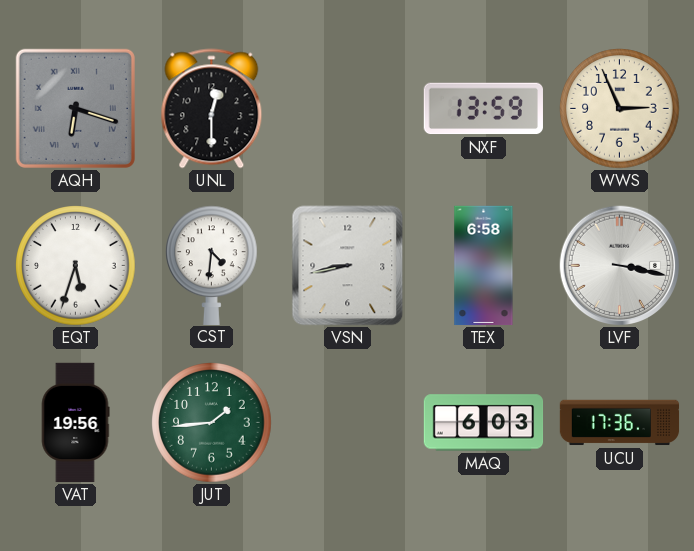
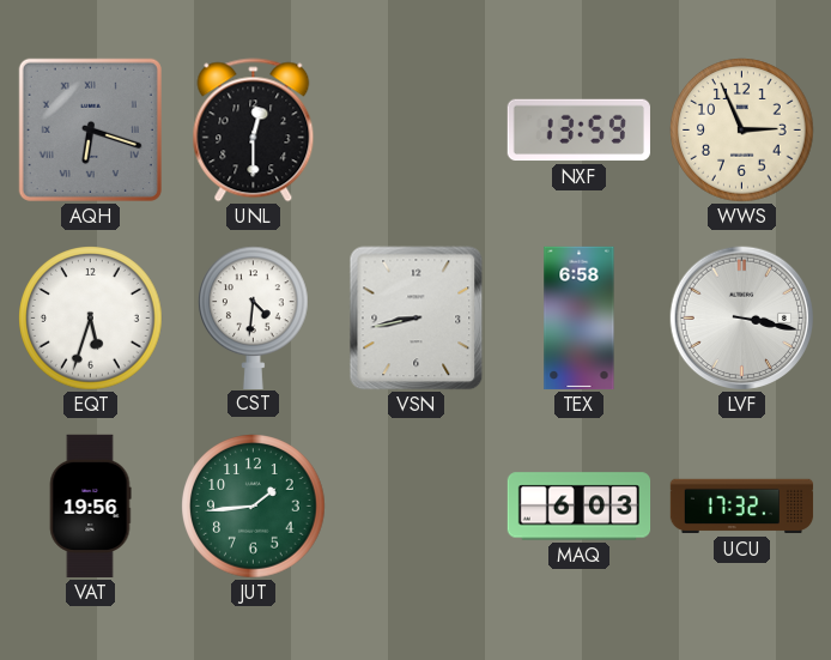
UCU: 17:36 -> 17:32 (742, 507)
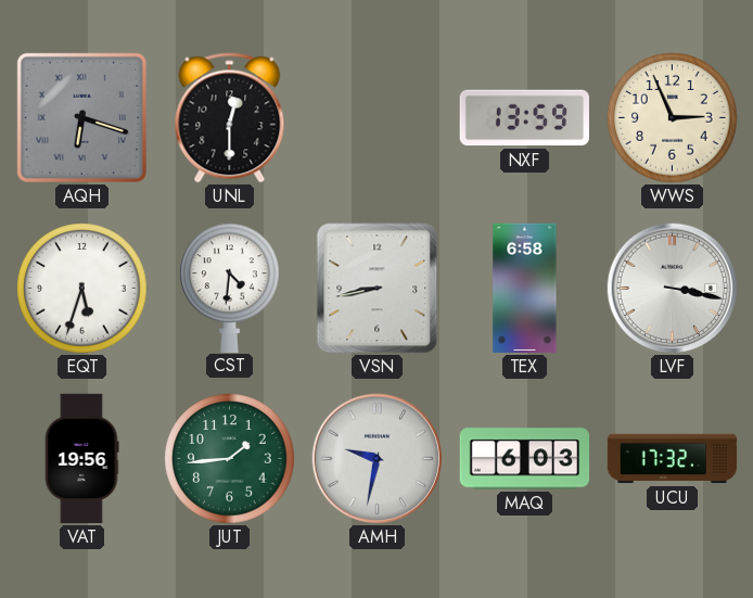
AMH: none -> 9:32 (378, 459)
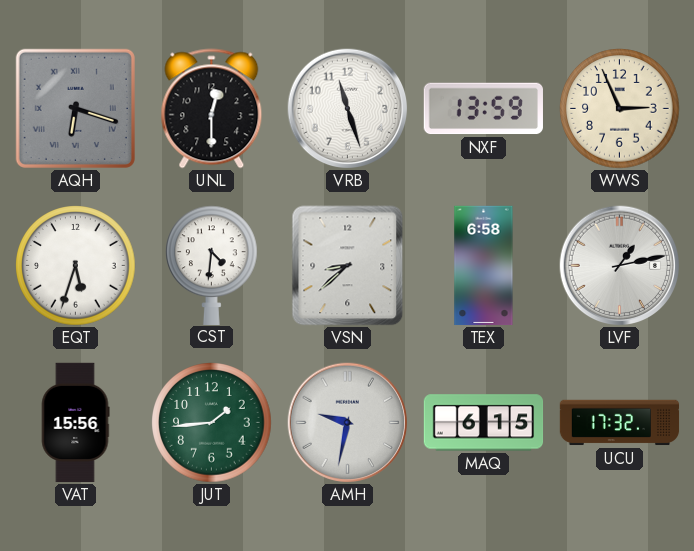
VRB: none -> 11:27 (348, 109)
VSN: 8:43 -> 8:38 (348, 266)
LVF: 3:17 -> 1:13 (620, 266)
VAT: 19:56 -> 15:56 (75, 423)
MAQ: 6:03 -> 6:15 (484, 423)
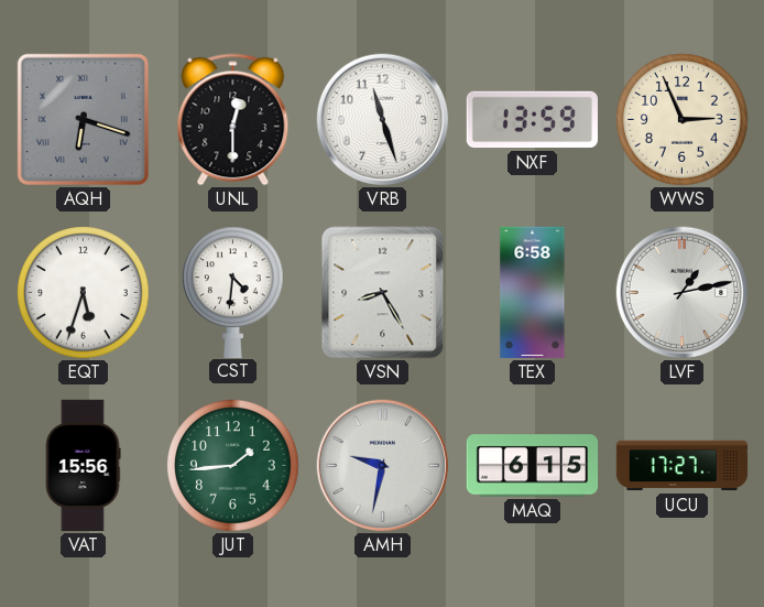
VSN: 8:38 -> 8:25 (383, 293)
UCU: 17:32 -> 17:27 (683, 466)
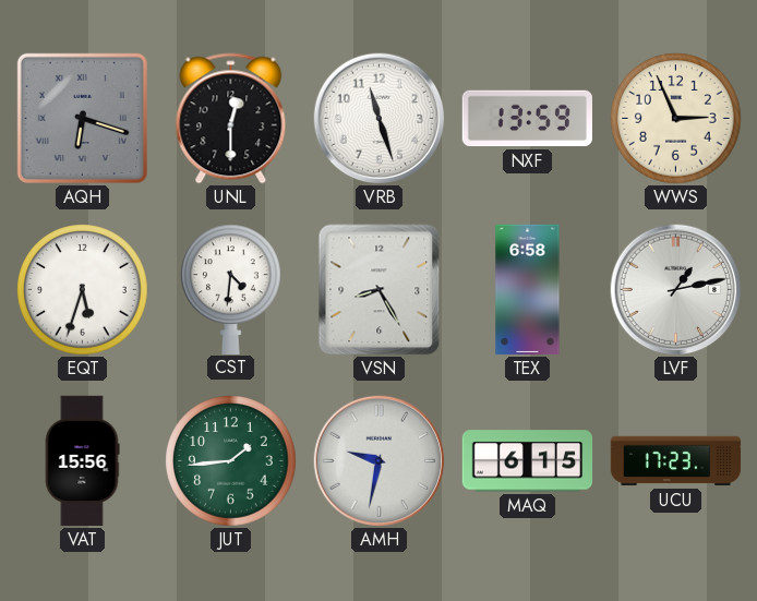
UCU: 17:27 -> 17:23 (676, 461)
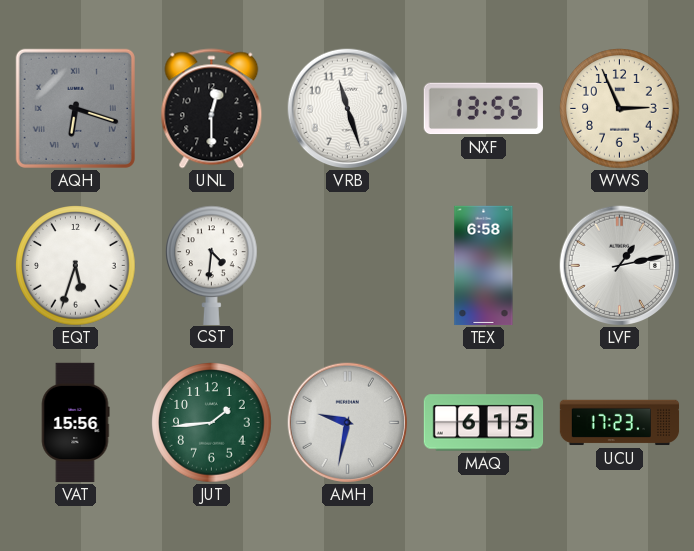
NXF: 13:59 -> 13:55 (483, 109)
VSN: 8:25 -> none (380, 290)
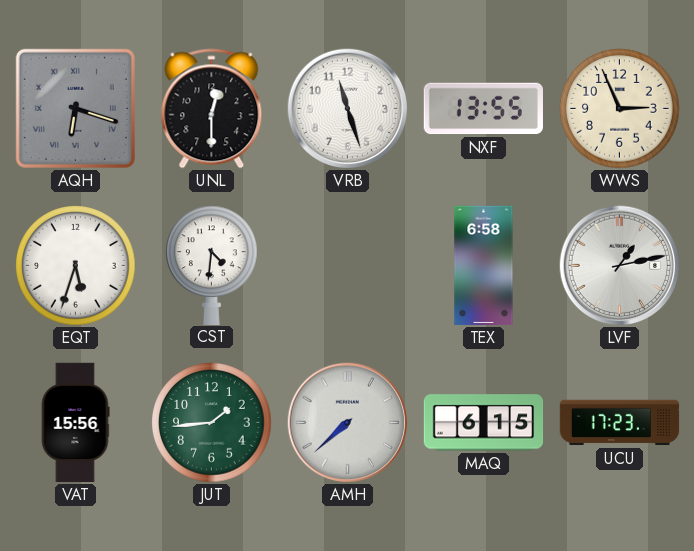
AMH: 9:32 -> 7:38 (348, 423)
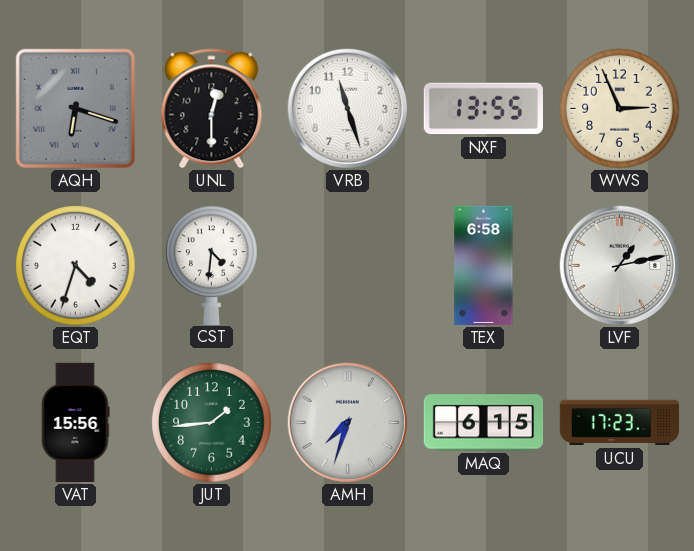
EQT: 5:33 -> 4:33 (76, 266)
AMH: 7:38 -> 7:33 (348, 423)
